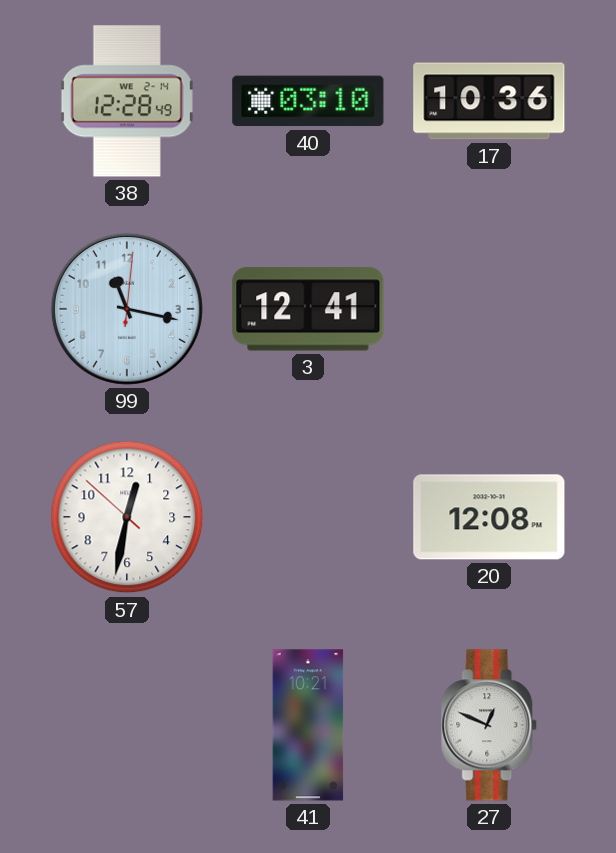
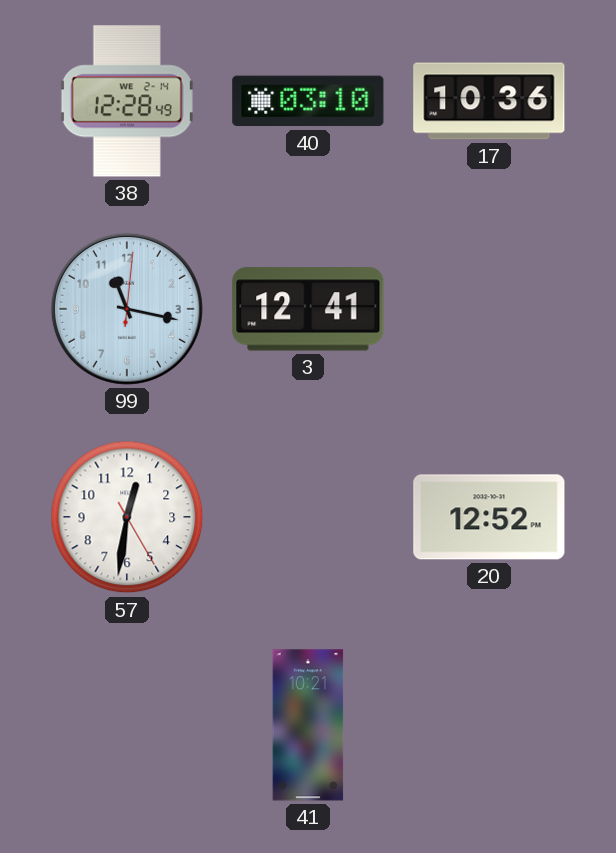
57: 12:31:52 -> 12:31:25 (127, 517)
20: 12:08 -> 12:52 (489, 517)
27: 12:49 -> none (490, 725)
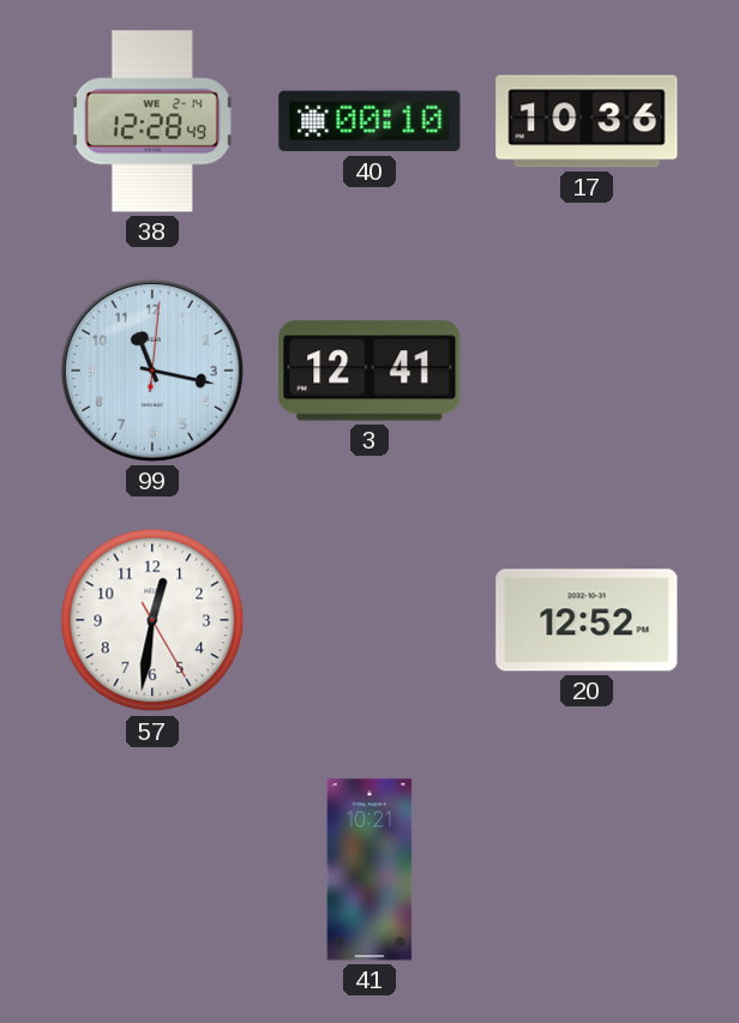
40: 03:10 -> 00:10 (369, 121)
